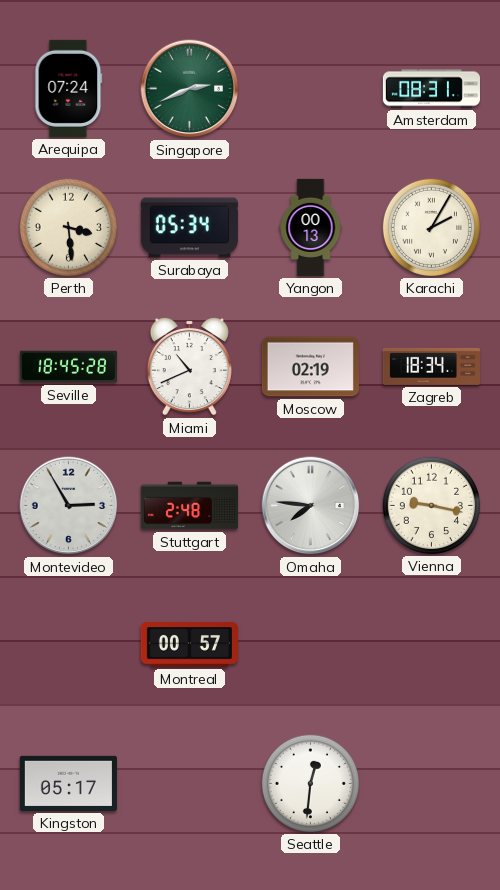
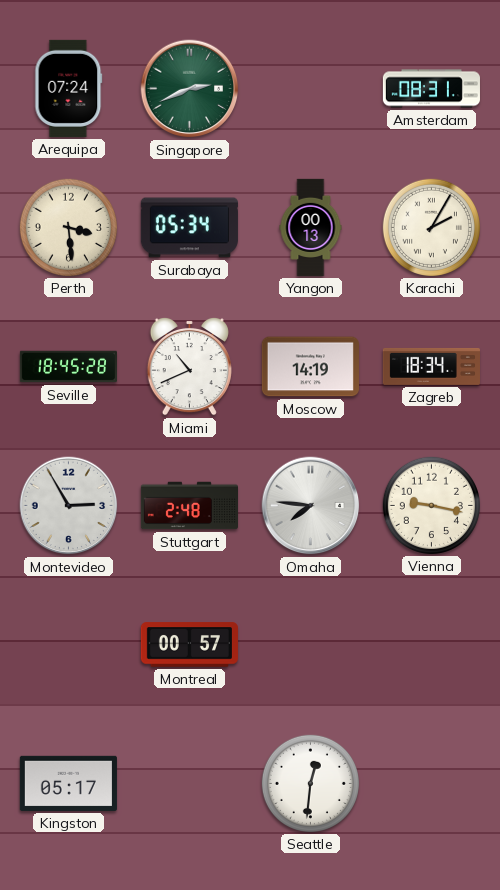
Moscow: 02:19 -> 14:19 (310, 367)
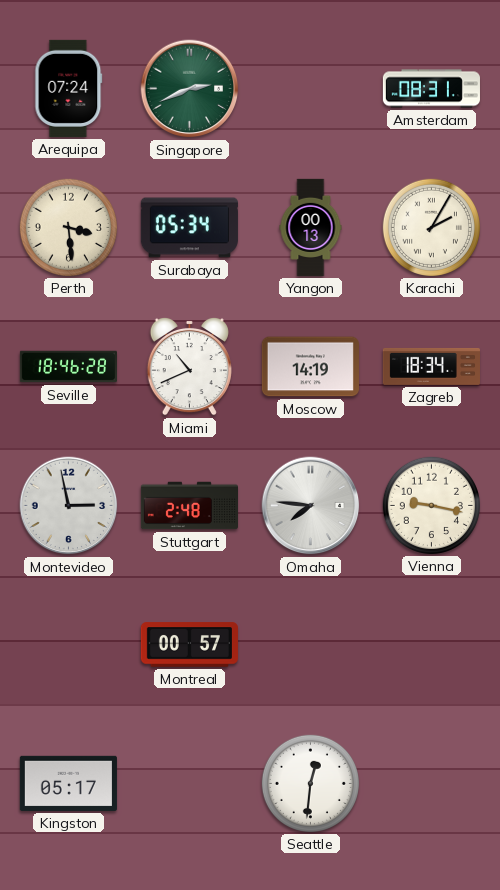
Seville: 18:45 -> 18:46 (68, 367)
Montevideo: 2:55 -> 2:58 (69, 506)
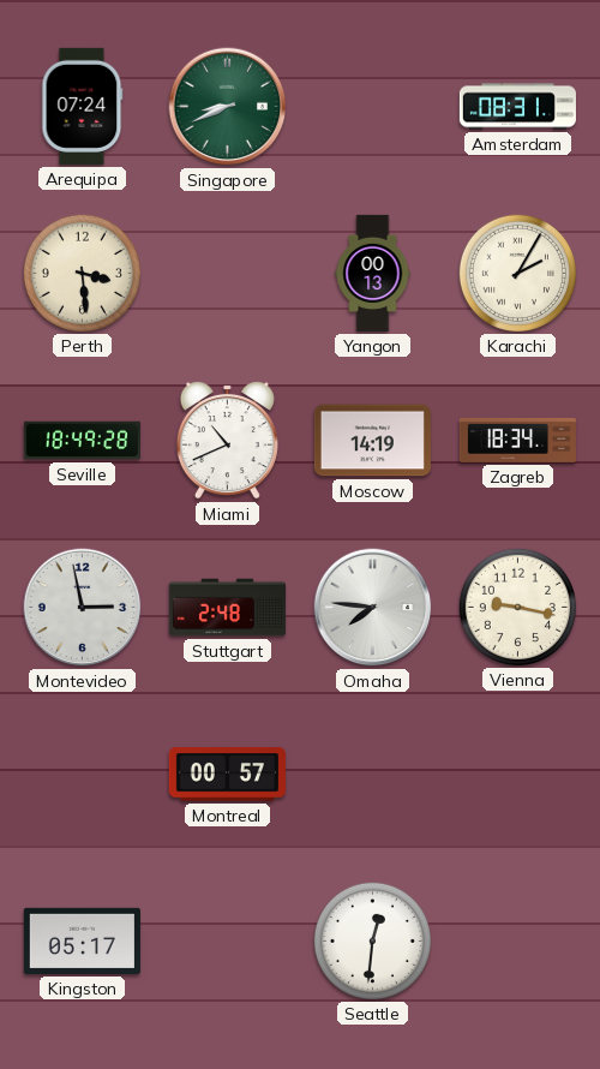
Singapore: 2:41 -> 8:41 (228, 107)
Surabaya: 05:34 -> none (189, 228)
Seville: 18:46 -> 18:49 (82, 441)
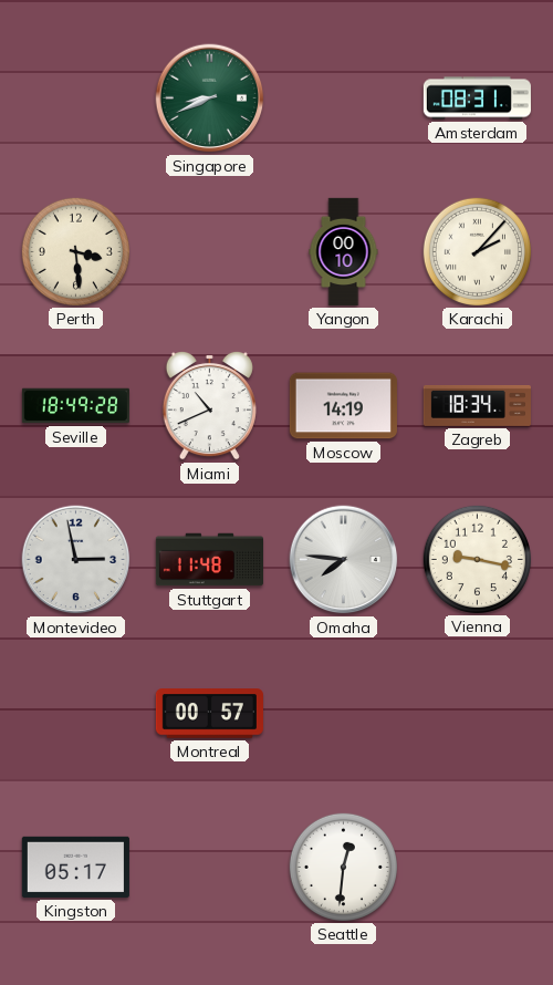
Arequipa: 07:24 -> none (83, 106)
Yangon: 00:13 -> 00:10 (344, 251)
Karachi: 2:05 -> 2:07 (477, 251)
Stuttgart: 2:48 -> 11:48 (209, 560)
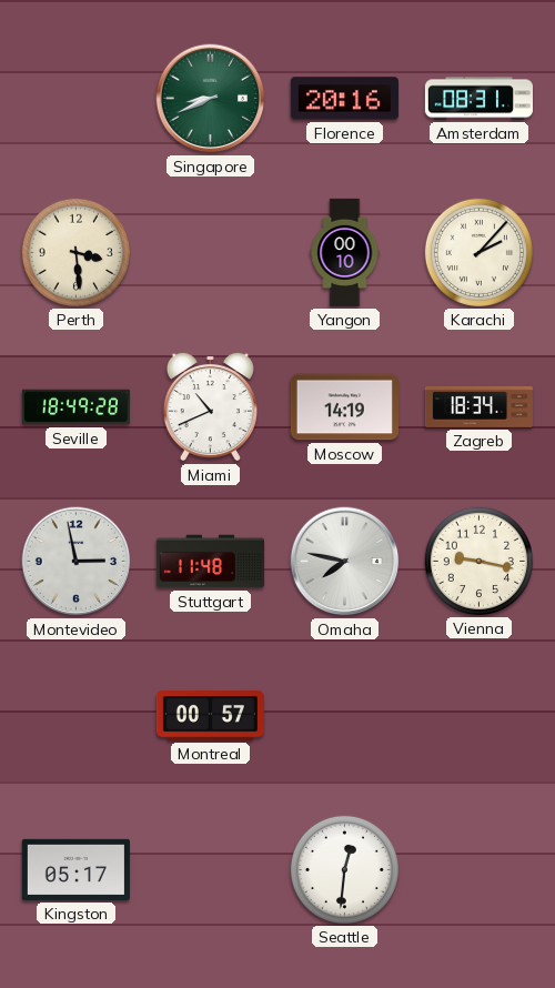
Florence: none -> 20:16 (344, 99)
Omaha: 7:46 -> 7:47 (345, 562)
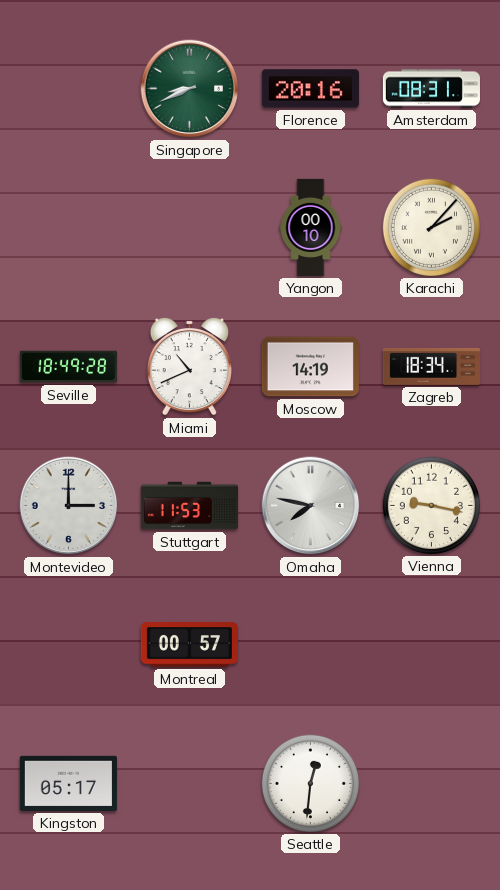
Perth: 3:29 -> none (75, 252)
Montevideo: 2:58 -> 3:00 (69, 506)
Stuttgart: 11:48 -> 11:53 (189, 506)
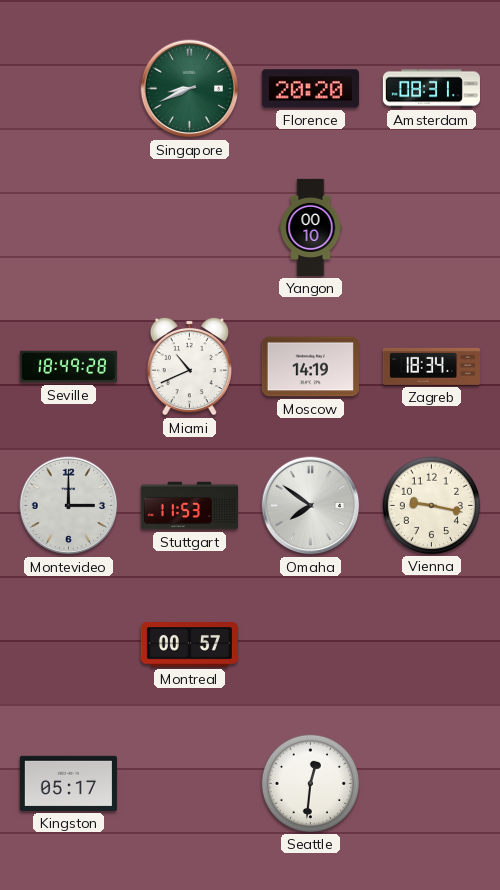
Florence: 20:16 -> 20:20 (310, 89)
Karachi: 2:07 -> none (431, 227)
Omaha: 7:47 -> 7:51 (311, 506)
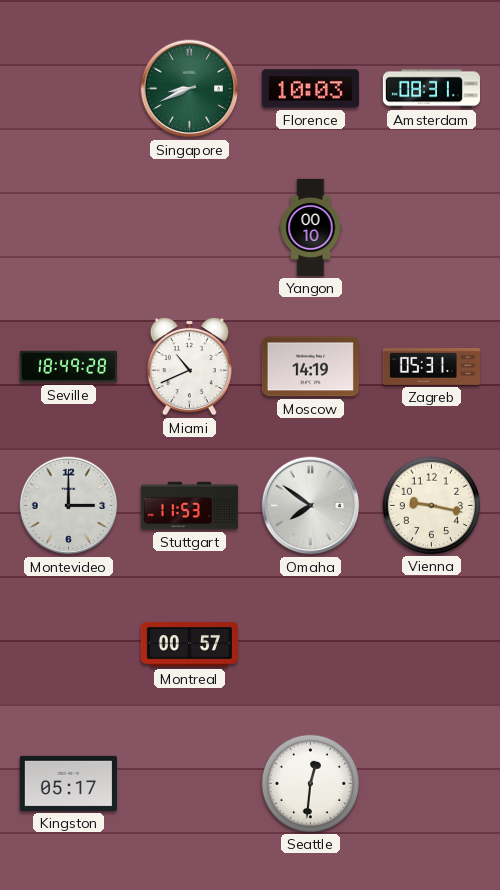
Florence: 20:20 -> 10:03 (310, 89)
Zagreb: 18:34 -> 05:31 (431, 366)
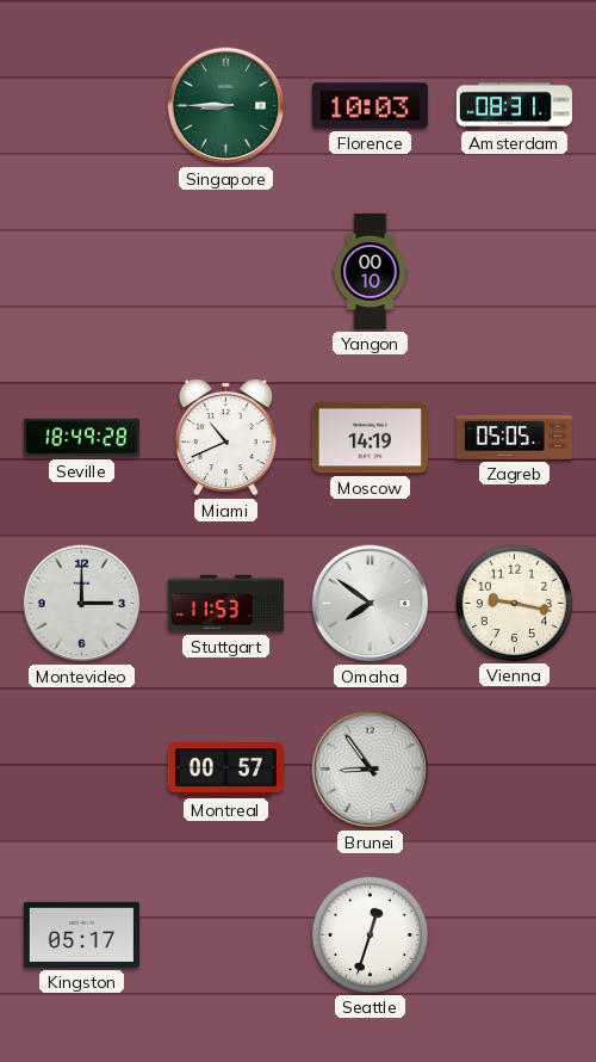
Singapore: 8:41 -> 8:45 (226, 106)
Zagreb: 05:31 -> 05:05 (514, 437)
Brunei: none -> 8:54 (371, 770)
Seattle: 12:31 -> 12:33 (370, 934)
